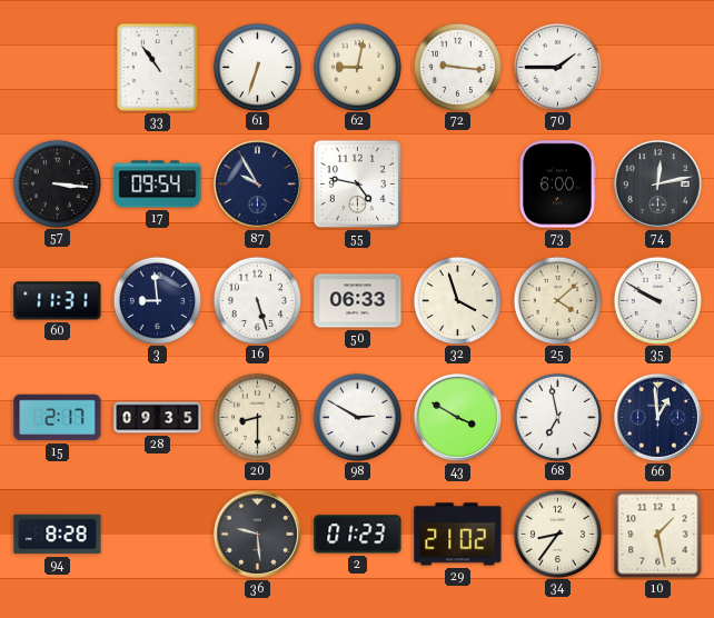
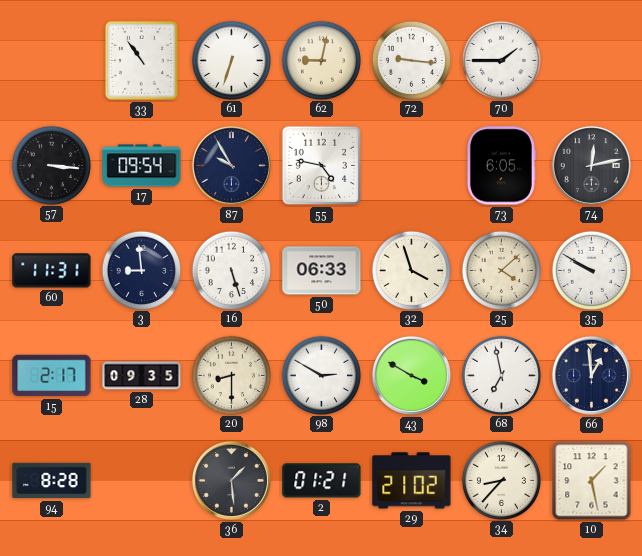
73: 6:00 -> 6:05 (501, 166)
36: 9:29 -> 1:29 (231, 480)
2: 01:23 -> 01:21 (322, 481)
34: 8:36 -> 8:37 (501, 480)
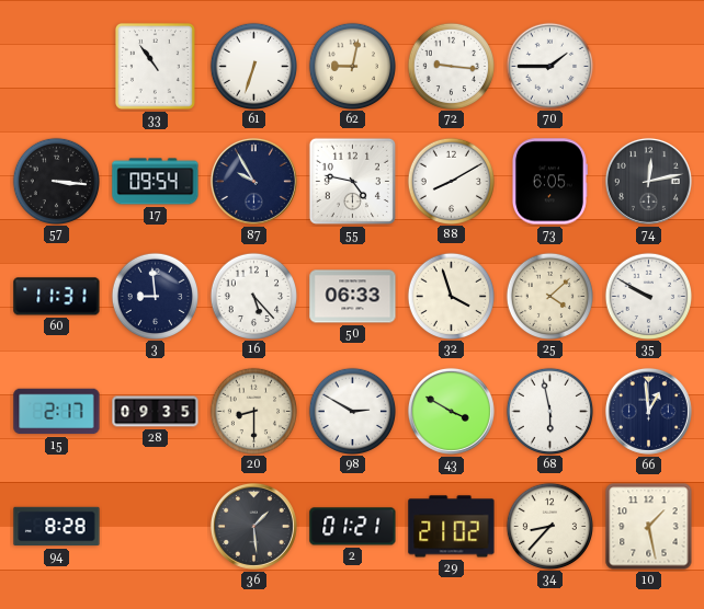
88: none -> 8:10 (451, 181)
16: 5:27 -> 5:23 (253, 296)
68: 6:58 -> 5:58 (549, 411)
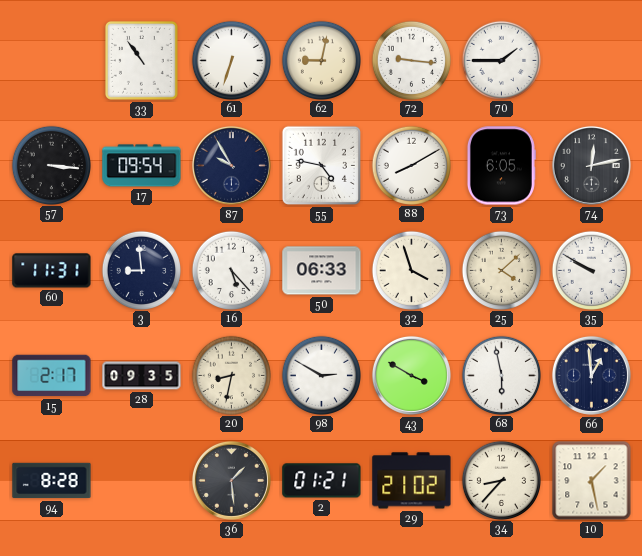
20: 8:30 -> 8:32 (231, 375)
